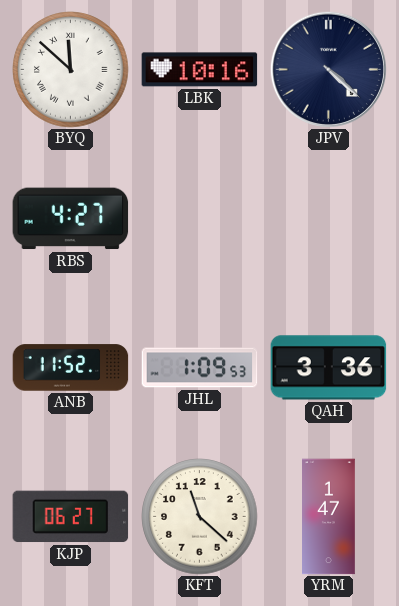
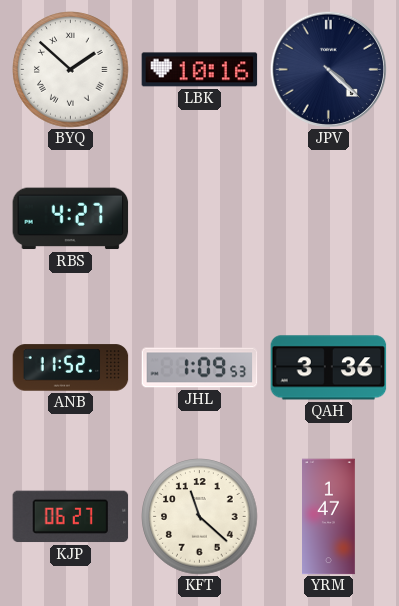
BYQ: 11:52 -> 1:52 (71, 70)
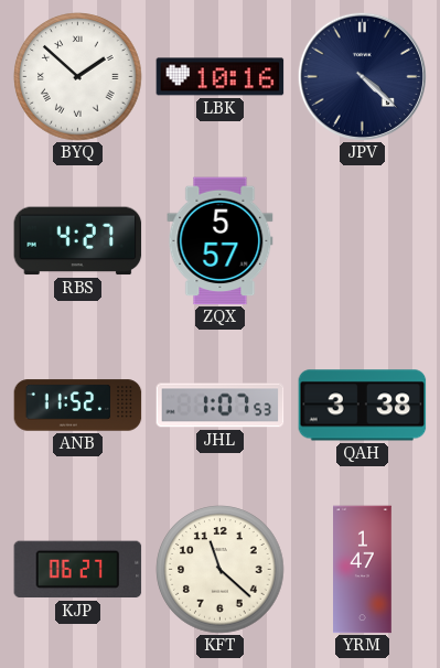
ZQX: none -> 5:57 (221, 241)
JHL: 1:09 -> 1:07 (221, 406)
QAH: 3:36 -> 3:38 (363, 406)
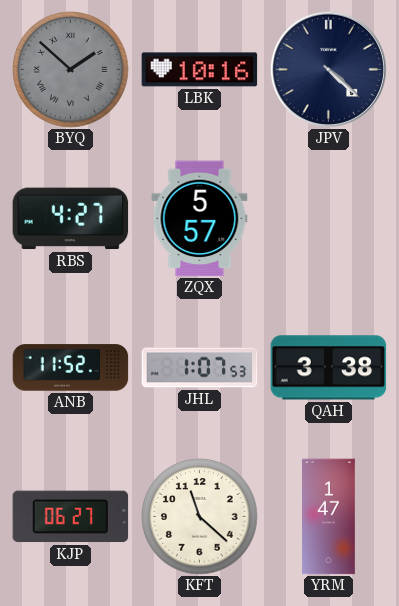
BYQ dial: white -> grey (71, 70)
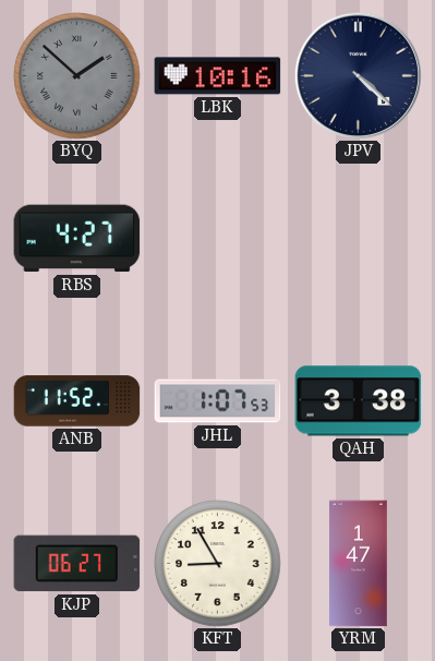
ZQX: 5:57 -> none (200, 219)
KFT: 11:22 -> 8:55 (218, 564)
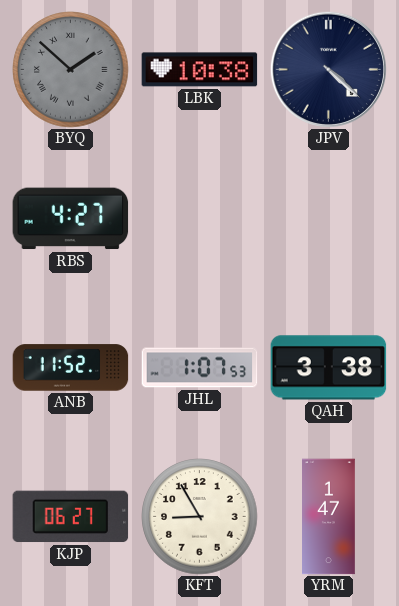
LBK: 10:16 -> 10:38 (200, 70)
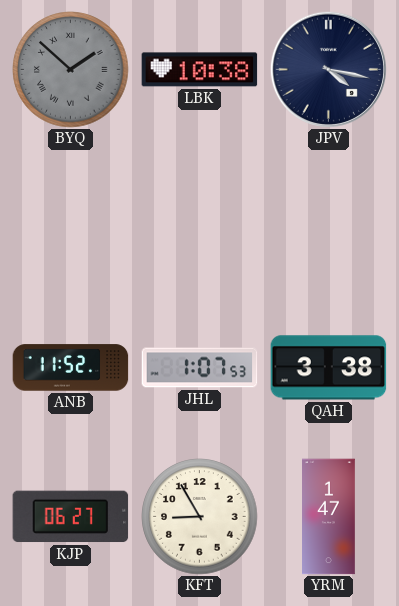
JPV: 4:22 -> 4:17 (328, 69)
RBS: 4:27 -> none (71, 219)
